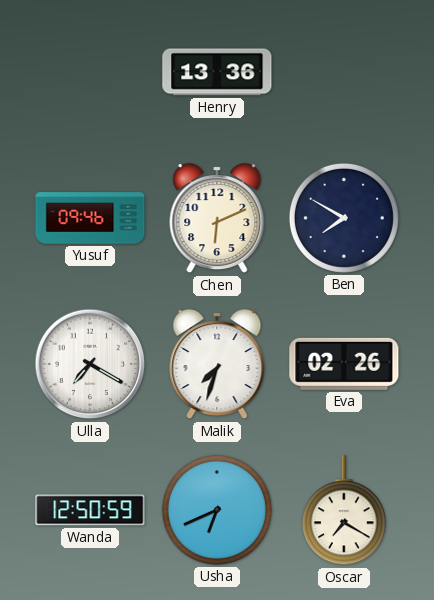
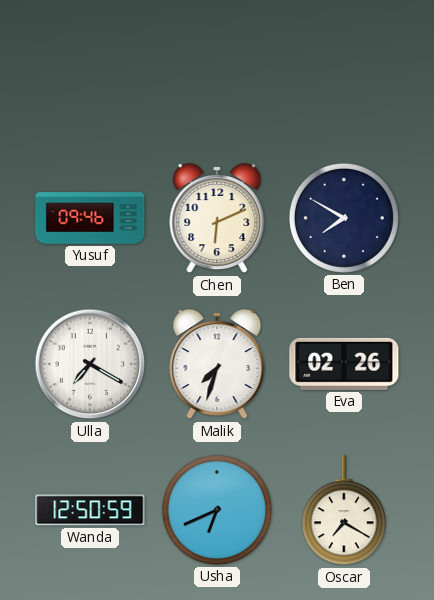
Henry: 13:36 -> none (217, 72)
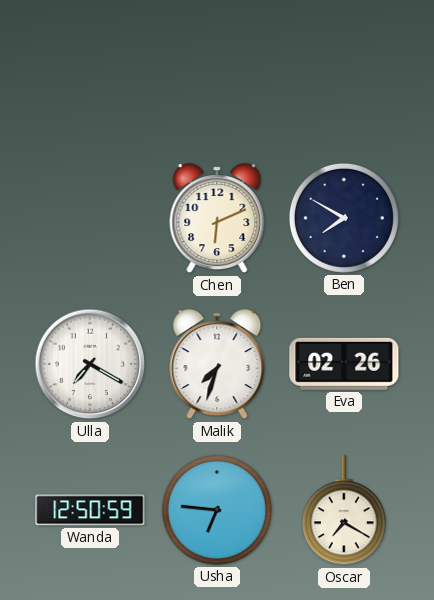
Yusuf: 09:46 -> none (90, 218)
Usha: 6:41 -> 6:46 (217, 510)
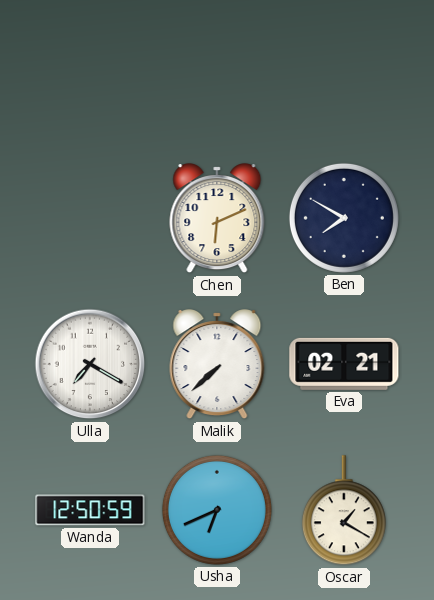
Malik: 7:33 -> 7:38 (217, 365)
Eva: 02:26 -> 02:21 (344, 364)
Usha: 6:46 -> 6:41 (217, 510)
Oscar: 7:20 -> 1:20 (344, 511)
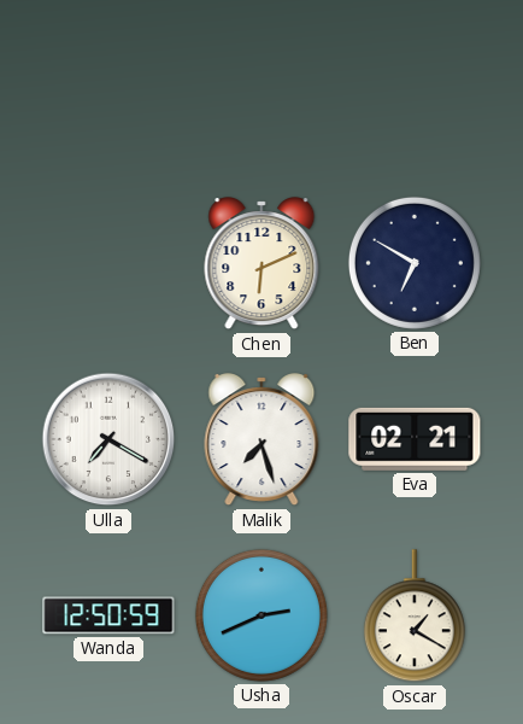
Ben: 7:50 -> 6:50 (415, 263)
Malik: 7:38 -> 7:27 (261, 440)
Usha: 6:41 -> 2:41 (261, 615)
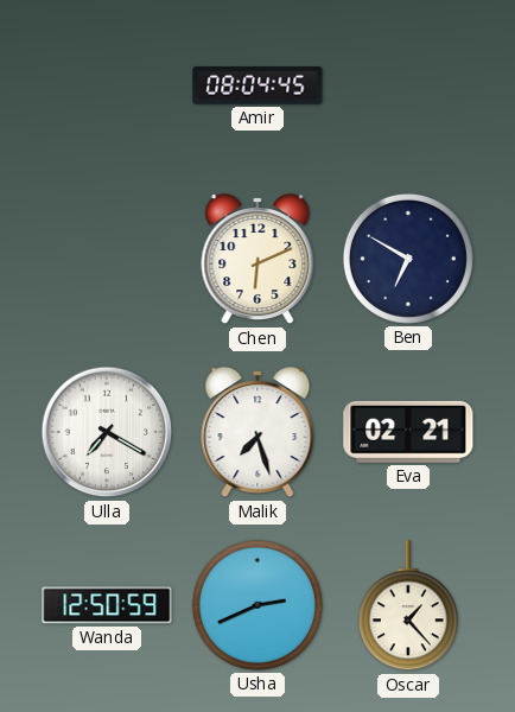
Amir: none -> 08:04 (257, 87)
Oscar: 1:20 -> 1:23 (408, 606)
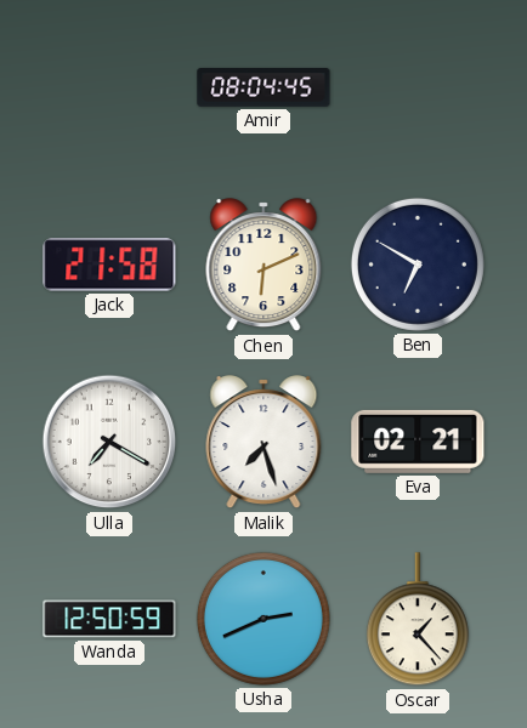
Jack: none -> 21:58 (109, 265)
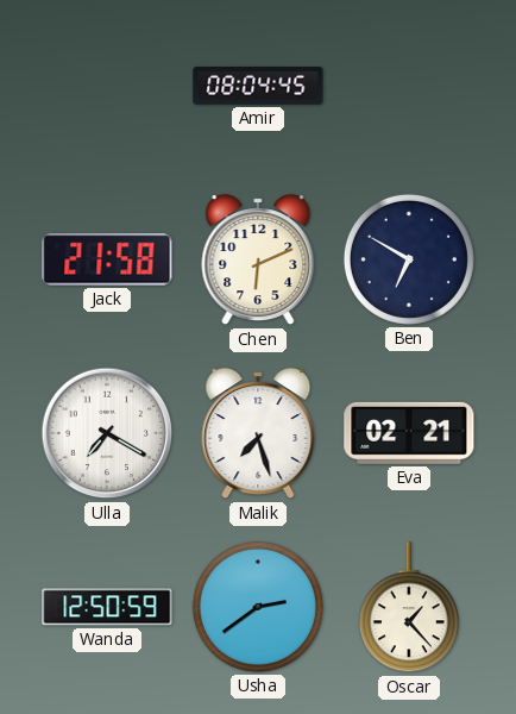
Usha: 2:41 -> 2:39 (258, 607)
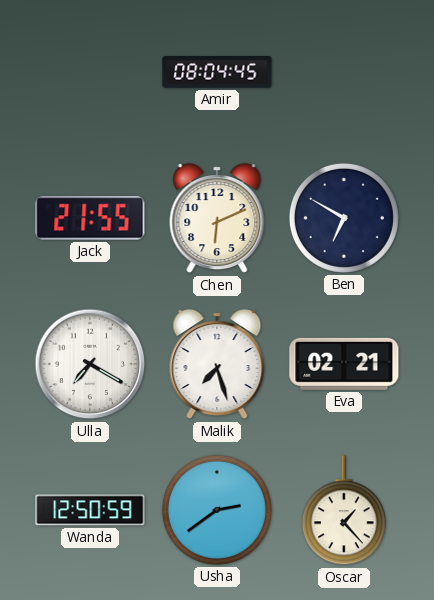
Jack: 21:58 -> 21:55 (90, 218)
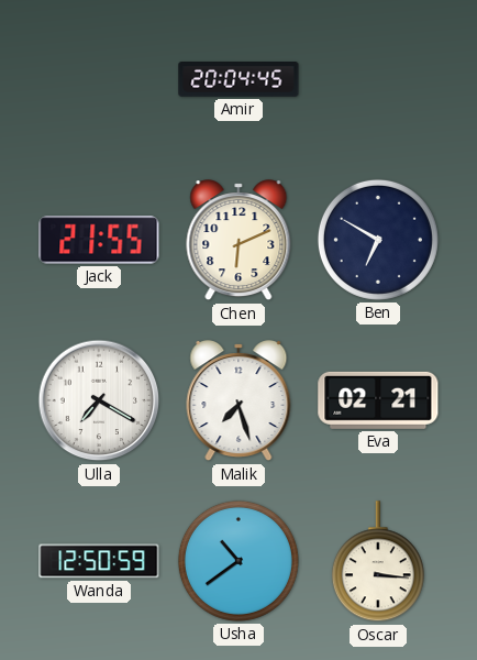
Amir: 08:04 -> 20:04 (239, 80)
Usha: 2:39 -> 10:39 (239, 561)
Oscar: 1:23 -> 3:16 (378, 562)
